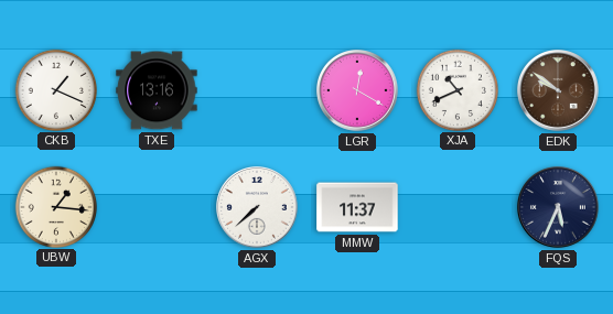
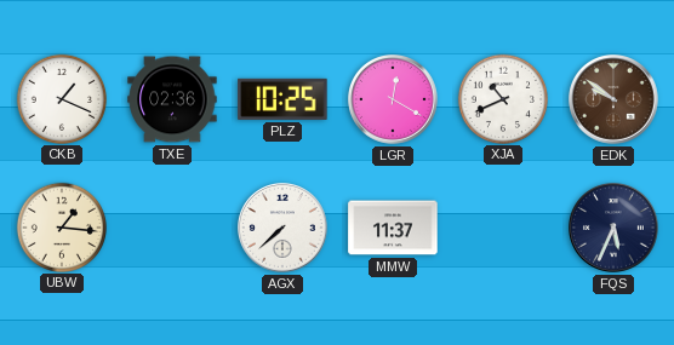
TXE: 13:16 -> 02:36 (172, 99)
PLZ: none -> 10:25 (282, 99)
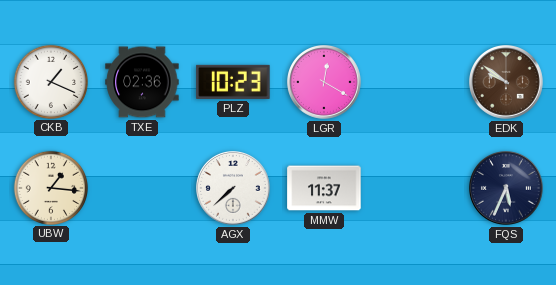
PLZ: 10:25 -> 10:23 (233, 82)
XJA: 10:41 -> none (502, 98)
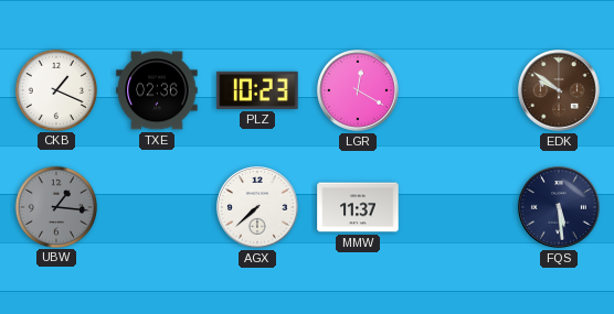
UBW dial: cream -> grey (55, 206)
FQS: 5:34 -> 5:29 (560, 208)
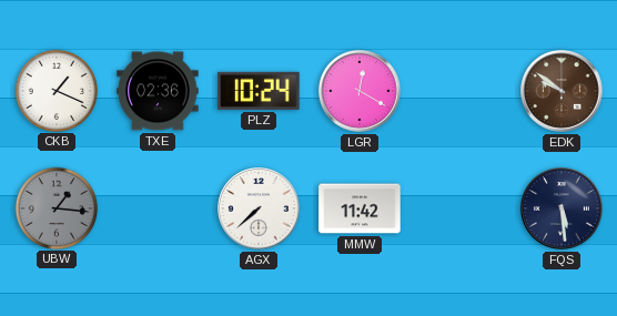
PLZ: 10:23 -> 10:24 (259, 91)
MMW: 11:37 -> 11:42 (360, 208)
